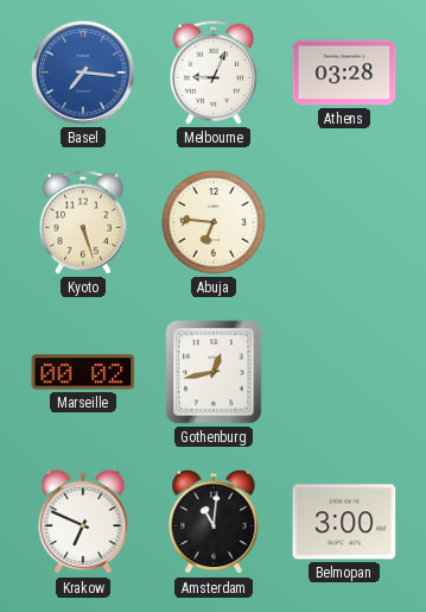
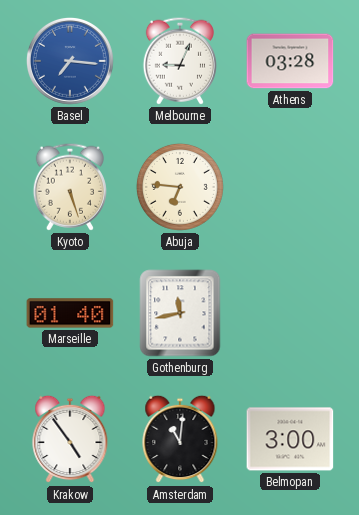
Marseille: 00:02 -> 01:40 (70, 313)
Gothenburg: 12:43 -> 11:43 (180, 313)
Krakow: 6:49 -> 4:54 (70, 439)
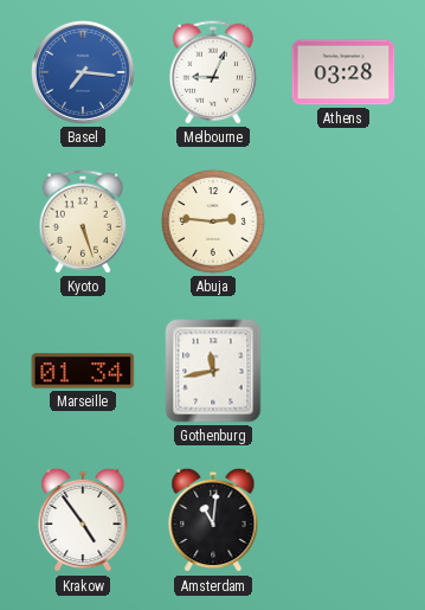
Abuja: 6:46 -> 2:46 (213, 221)
Marseille: 01:40 -> 01:34 (83, 371)
Belmopan: 3:00 -> none (290, 439)
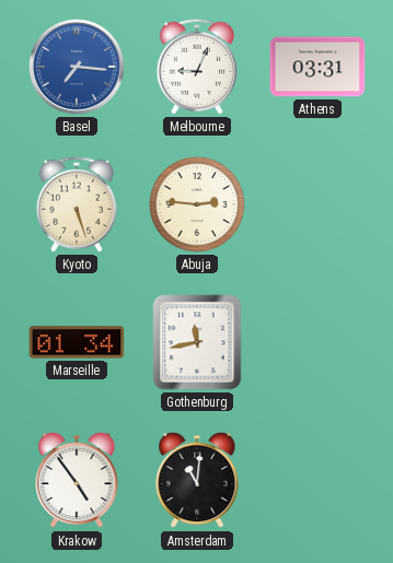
Athens: 03:28 -> 03:31 (317, 67)
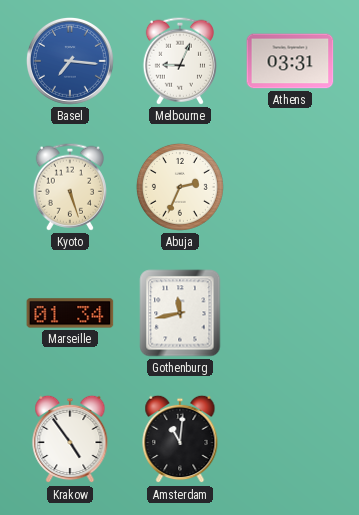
Abuja: 2:46 -> 2:34 (180, 187)
